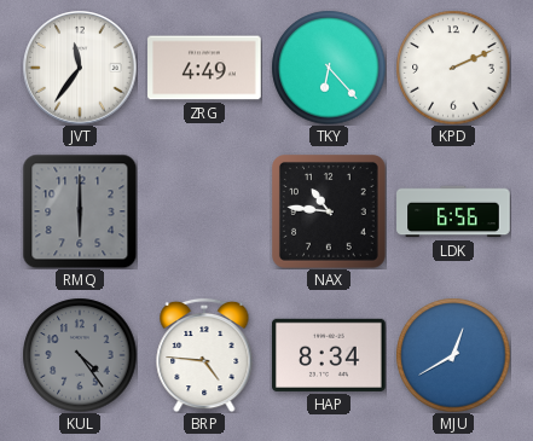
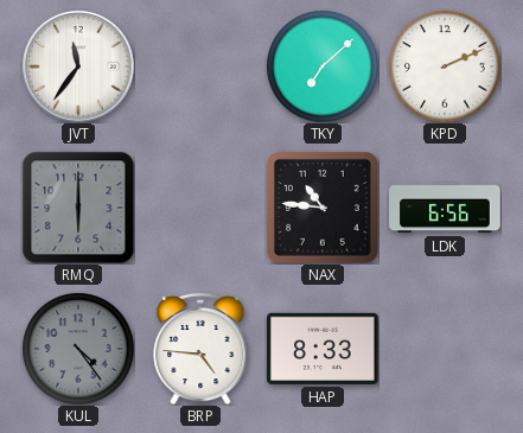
ZRG: 4:49 -> none (204, 68)
TKY: 6:23 -> 7:08 (323, 66)
HAP: 8:34 -> 8:33 (324, 349)
MJU: 12:40 -> none (453, 355)
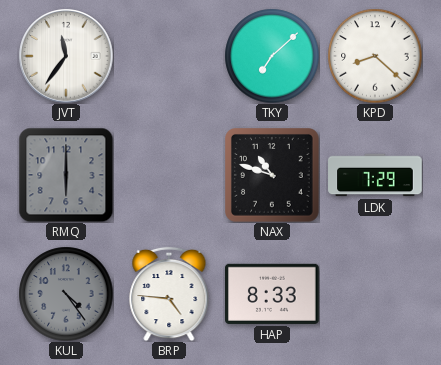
KPD: 2:11 -> 8:22 (375, 56)
NAX: 10:46 -> 10:48 (273, 176)
LDK: 6:56 -> 7:29 (375, 175)
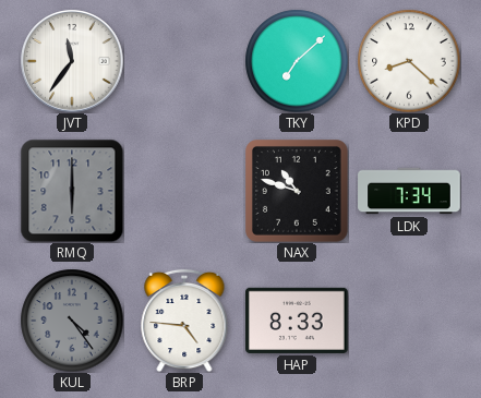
LDK: 7:29 -> 7:34 (409, 191)
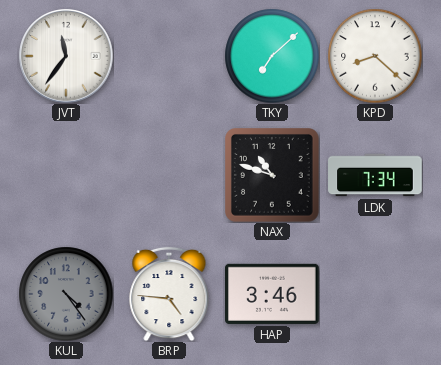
RMQ: 6:00 -> none (72, 191)
HAP: 8:33 -> 3:46 (273, 294)
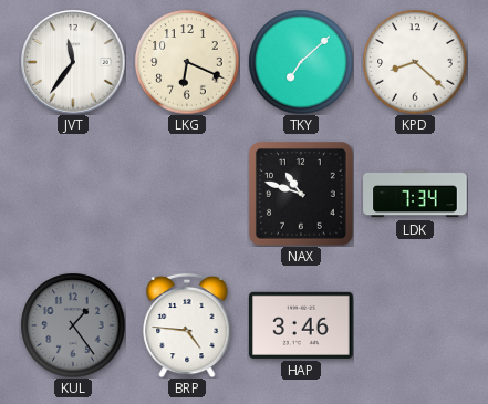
LKG: none -> 6:19 (187, 62)
KUL: 4:24 -> 1:24 (73, 325)
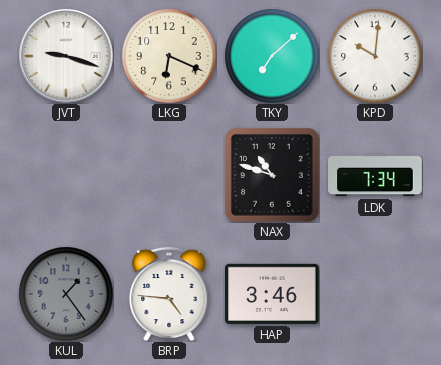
JVT: 11:36 -> 9:18 (66, 56)
KPD: 8:22 -> 10:01 (375, 56)
